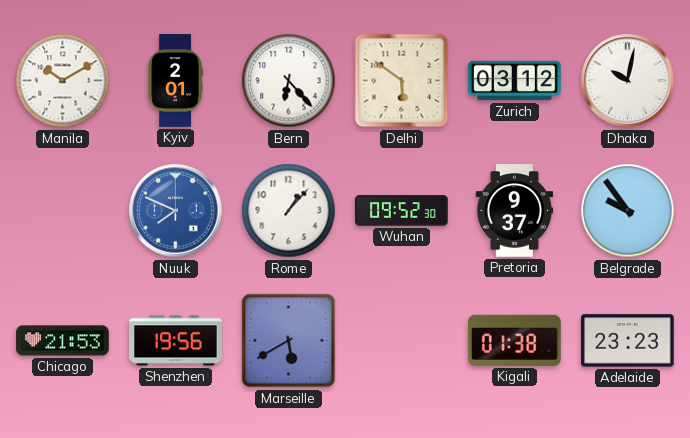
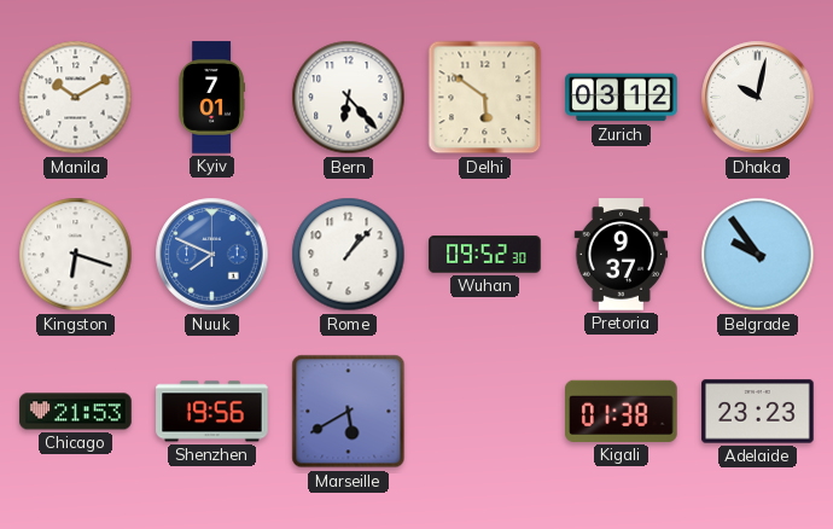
Kyiv: 2:01 -> 7:01 (211, 98)
Kingston: none -> 6:18 (76, 255)
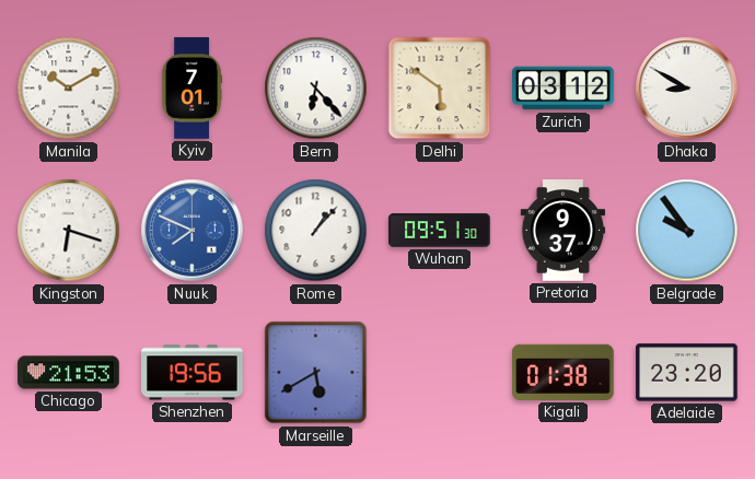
Dhaka: 10:02 -> 8:50 (687, 89)
Wuhan: 09:52 -> 09:51 (440, 231)
Adelaide: 23:23 -> 23:20 (687, 373)
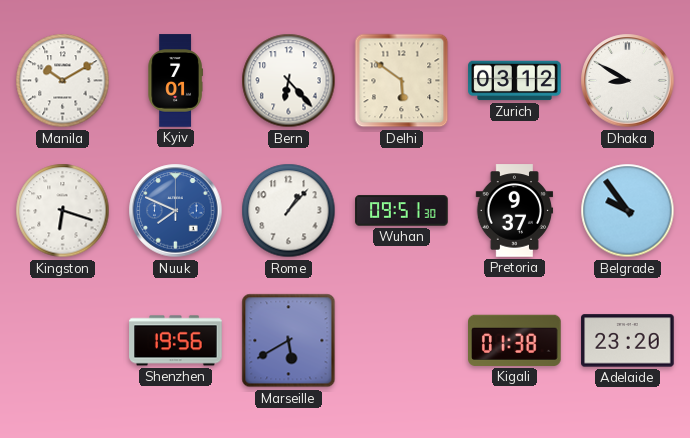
Chicago: 21:53 -> none (69, 373)
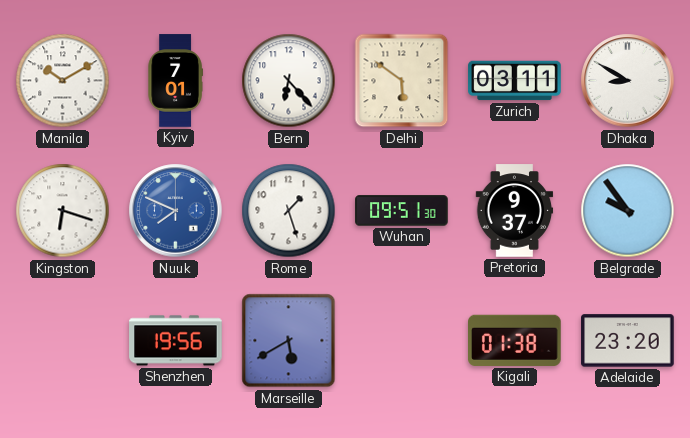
Zurich: 03:12 -> 03:11 (515, 81)
Rome: 1:07 -> 1:27 (289, 211)
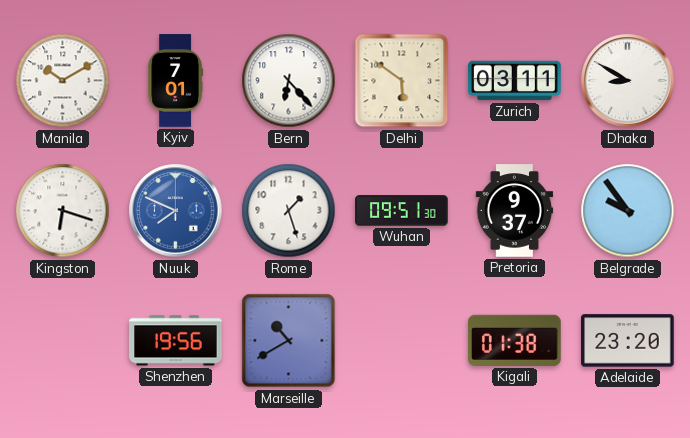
Marseille: 5:40 -> 10:40 (289, 341)
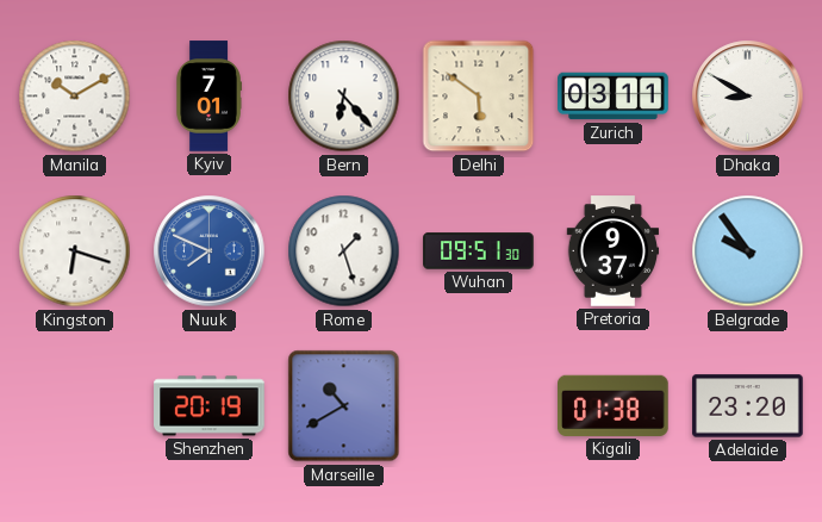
Shenzhen: 19:56 -> 20:19 (210, 406)
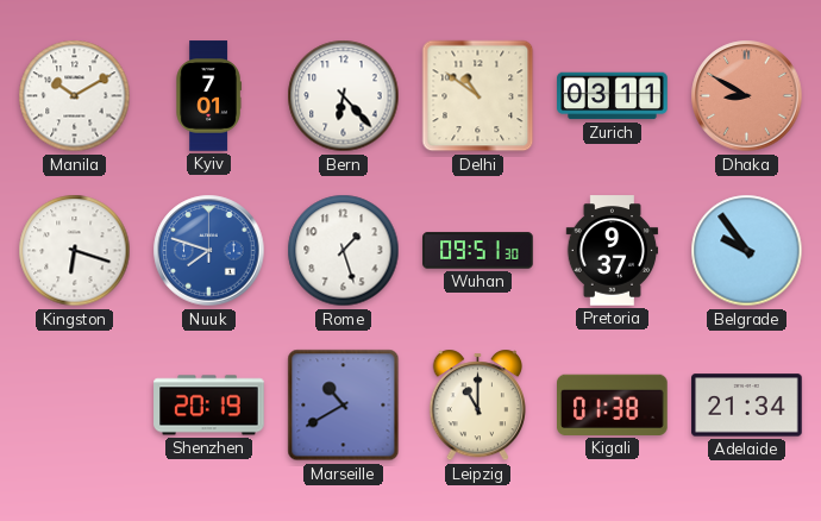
Delhi: 5:51 -> 10:51 (478, 96)
Dhaka dial: white -> salmon (747, 96)
Nuuk: 7:49 -> 7:48 (209, 251)
Leipzig: none -> 11:00 (478, 406)
Adelaide: 23:20 -> 21:34 (747, 406)
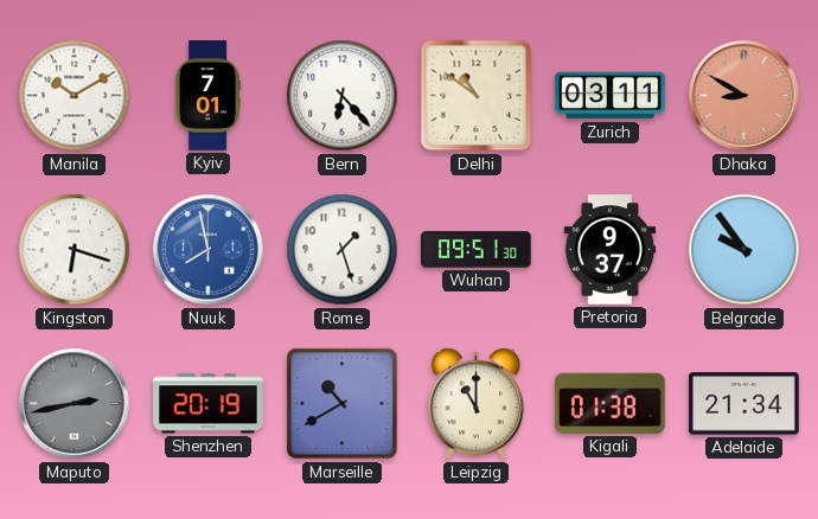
Nuuk: 7:48 -> 7:58 (209, 250)
Maputo: none -> 2:43 (75, 404)
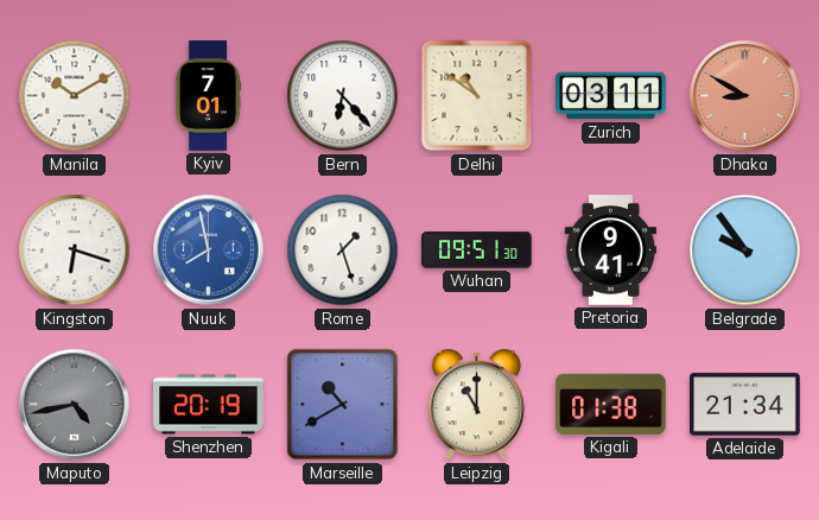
Pretoria: 9:37 -> 9:41 (611, 251)
Maputo: 2:43 -> 4:43 (75, 405)
